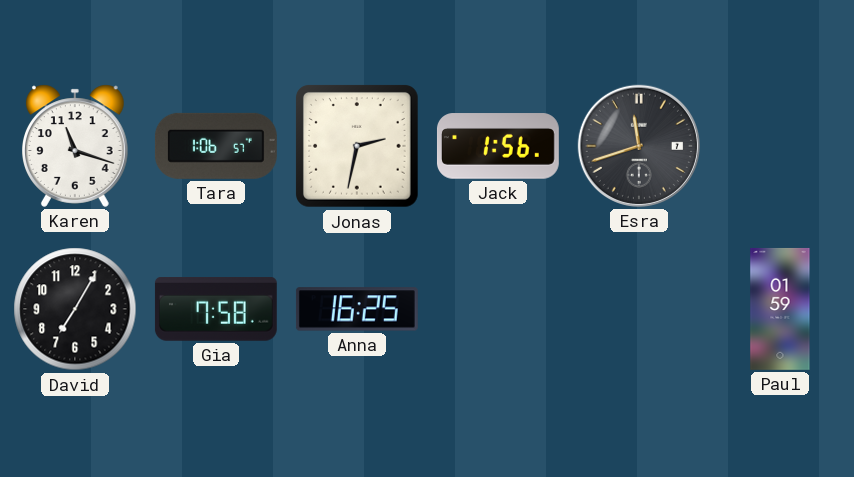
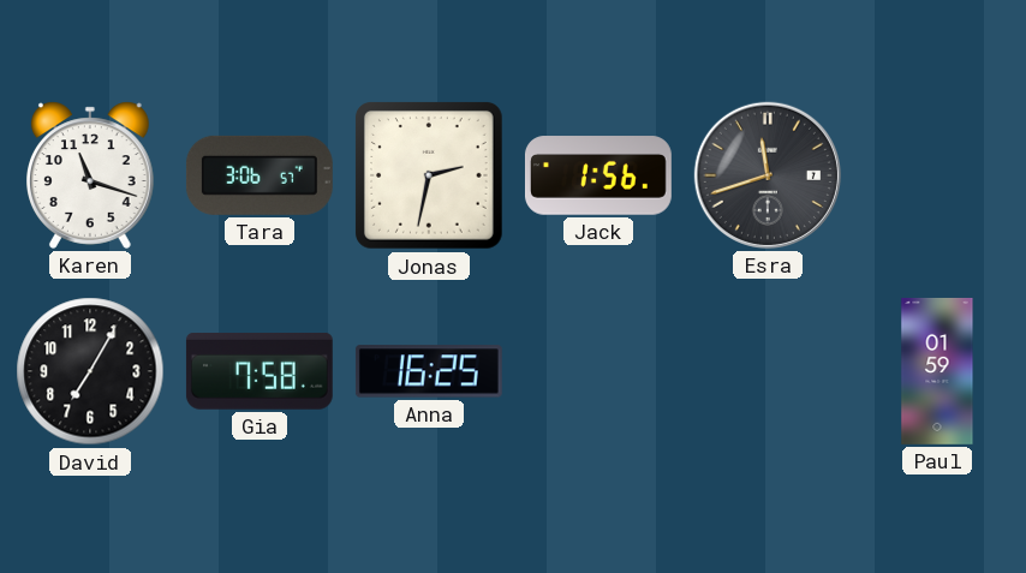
Tara: 1:06 -> 3:06 (260, 175)
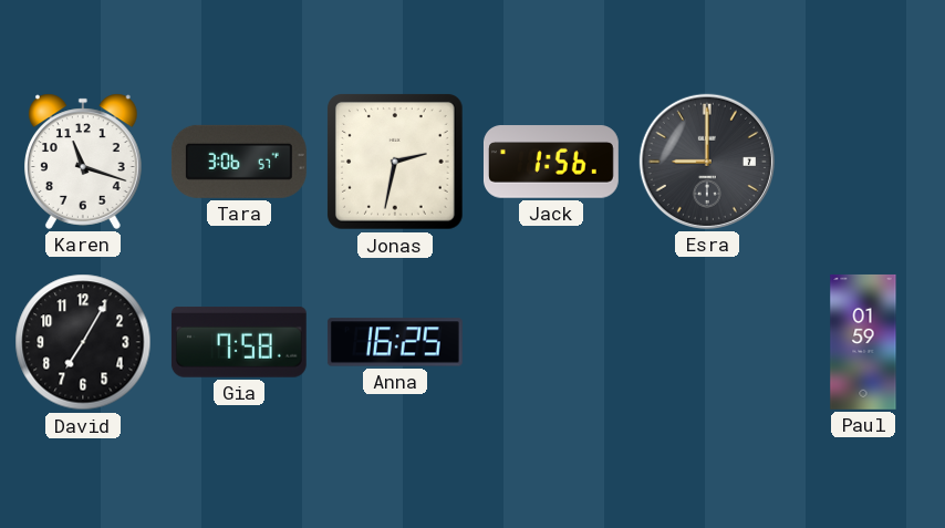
Esra: 11:42 -> 9:00 (707, 162)
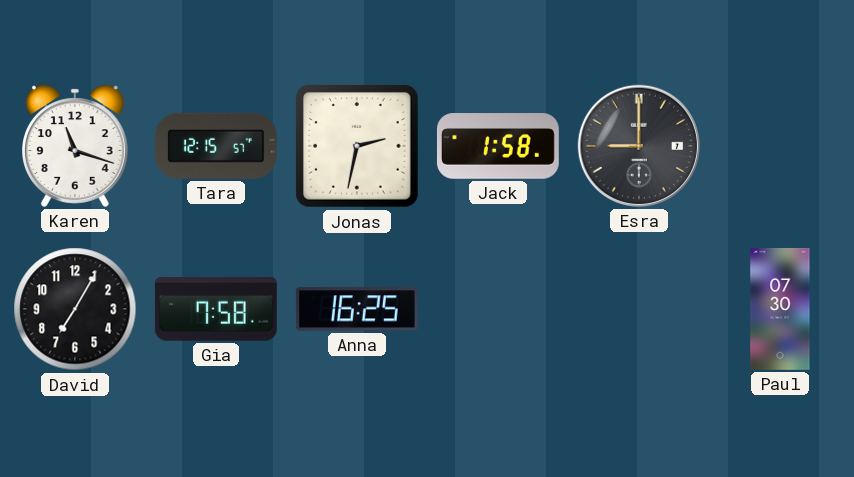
Tara: 3:06 -> 12:15 (216, 146)
Jack: 1:56 -> 1:58 (498, 146)
Paul: 01:59 -> 07:30 (780, 309)
